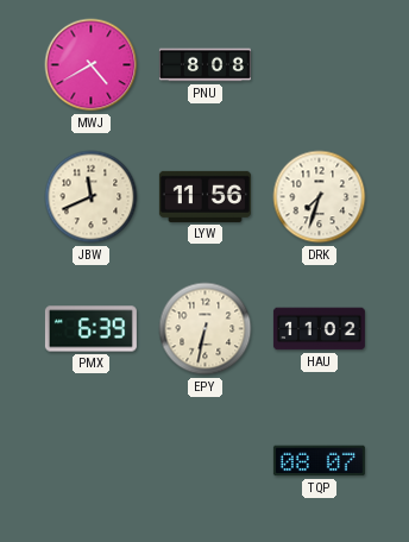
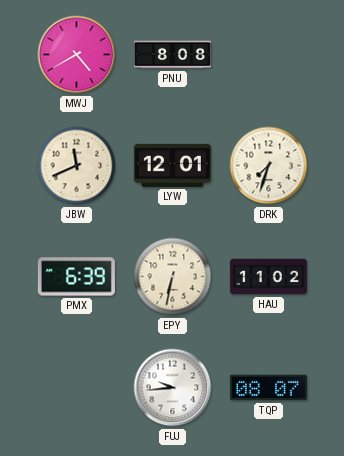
LYW: 11:56 -> 12:01 (172, 165)
FUJ: none -> 9:44 (173, 388)
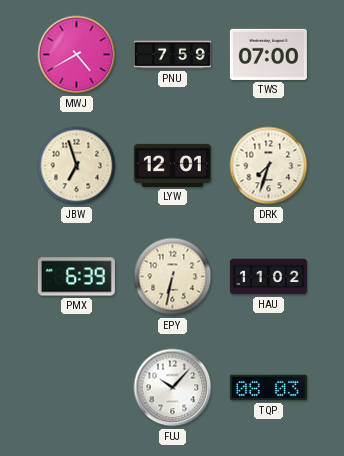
PNU: 8:08 -> 7:59 (172, 55)
TWS: none -> 07:00 (268, 54)
JBW: 11:41 -> 6:57 (77, 166)
FUJ: 9:44 -> 10:07 (173, 388)
TQP: 08:07 -> 08:03 (268, 388)
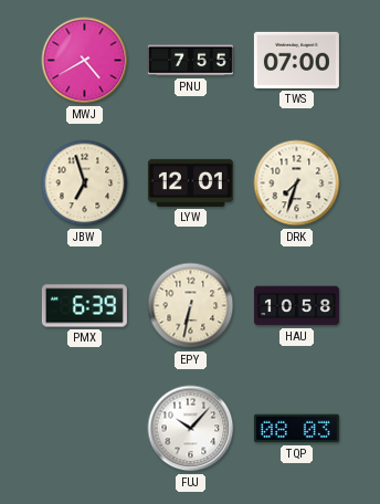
PNU: 7:59 -> 7:55 (190, 61)
HAU: 11:02 -> 10:58 (296, 306)
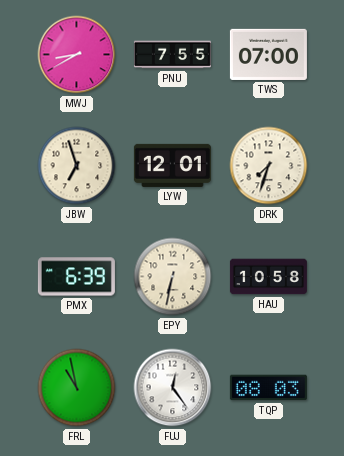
MWJ: 4:40 -> 8:40 (77, 55)
FRL: none -> 10:58 (77, 388)
FUJ: 10:07 -> 12:24 (173, 388)
